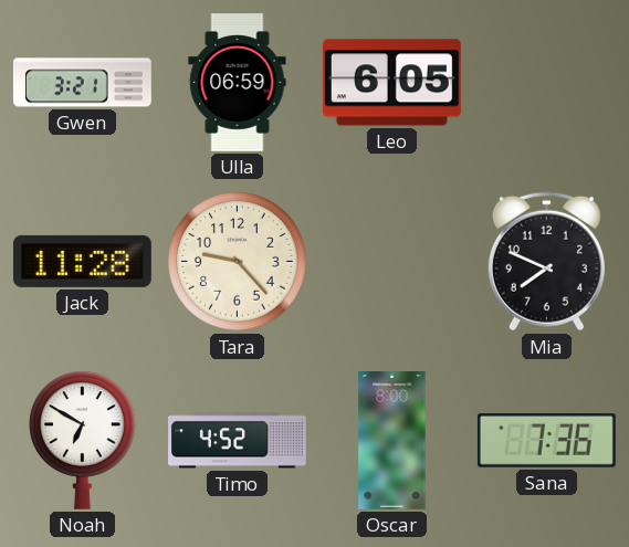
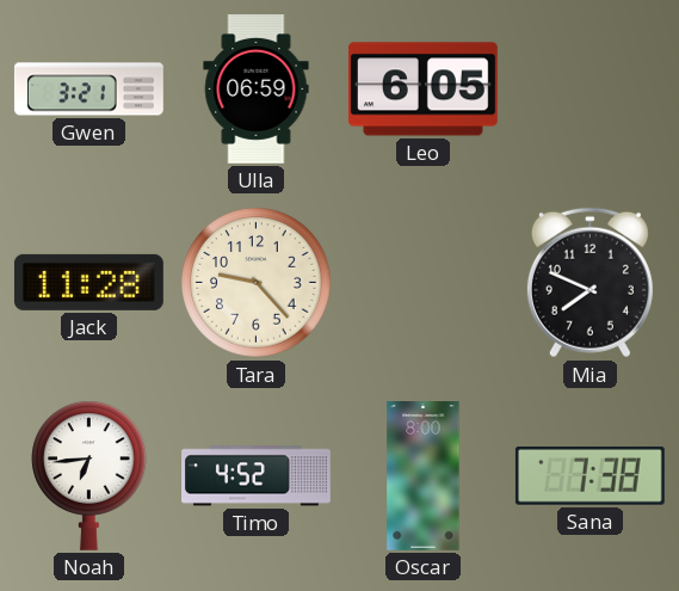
Noah: 6:50 -> 6:44 (89, 475)
Sana: 7:36 -> 7:38 (590, 476)
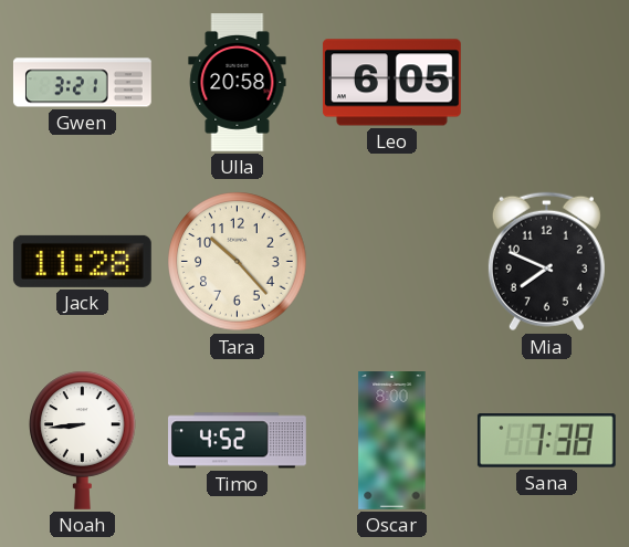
Ulla: 06:59 -> 20:58 (238, 83)
Tara: 9:23 -> 10:23 (238, 262)
Noah: 6:44 -> 8:44 (83, 440)
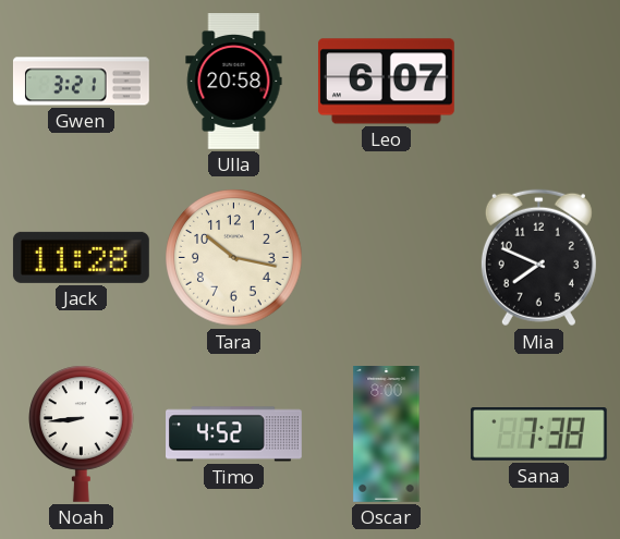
Leo: 6:05 -> 6:07 (386, 82)
Tara: 10:23 -> 10:17 (234, 258)
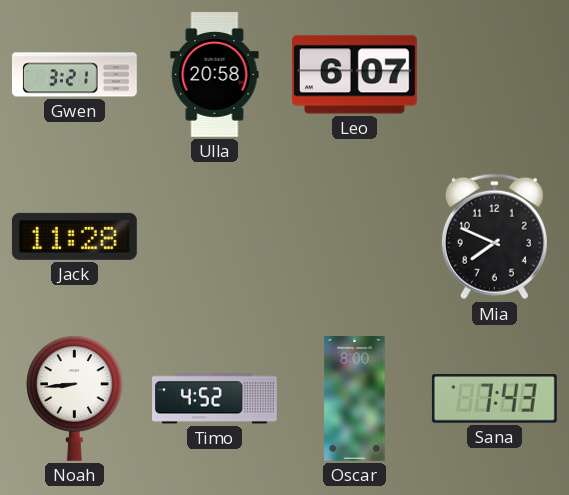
Tara: 10:17 -> none (234, 258)
Sana: 7:38 -> 7:43 (494, 399)
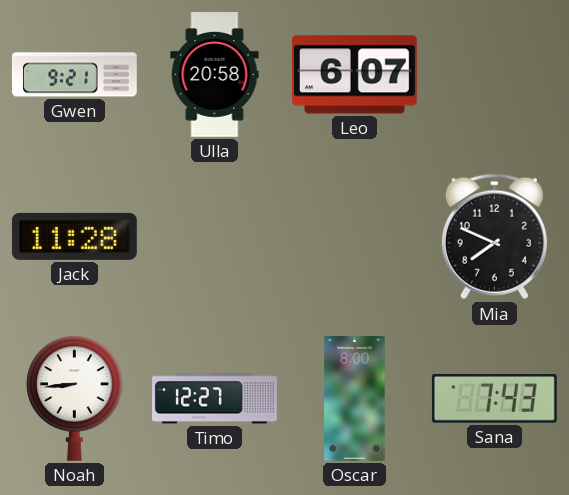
Gwen: 3:21 -> 9:21 (74, 75)
Timo: 4:52 -> 12:27 (215, 399)
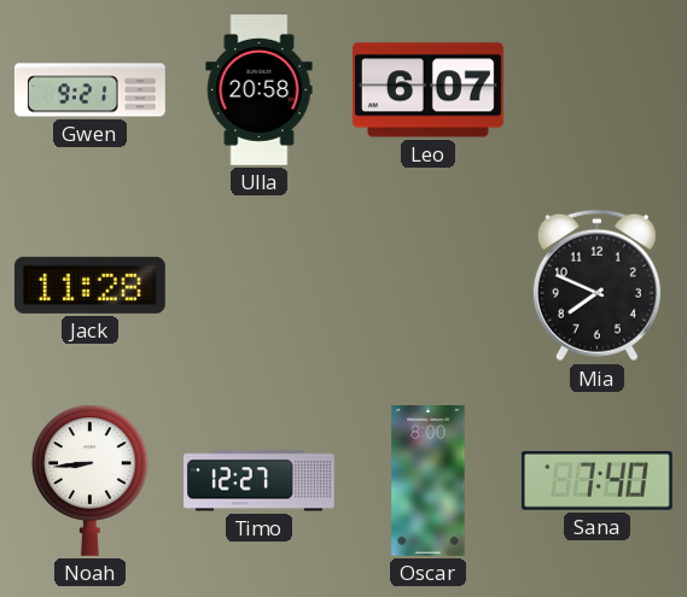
Sana: 7:43 -> 7:40 (596, 481)
